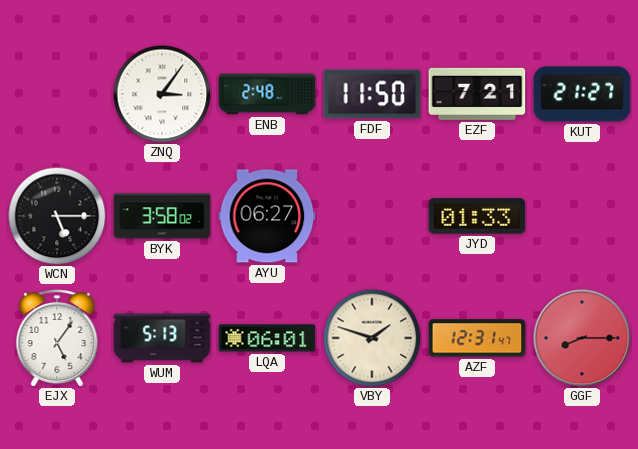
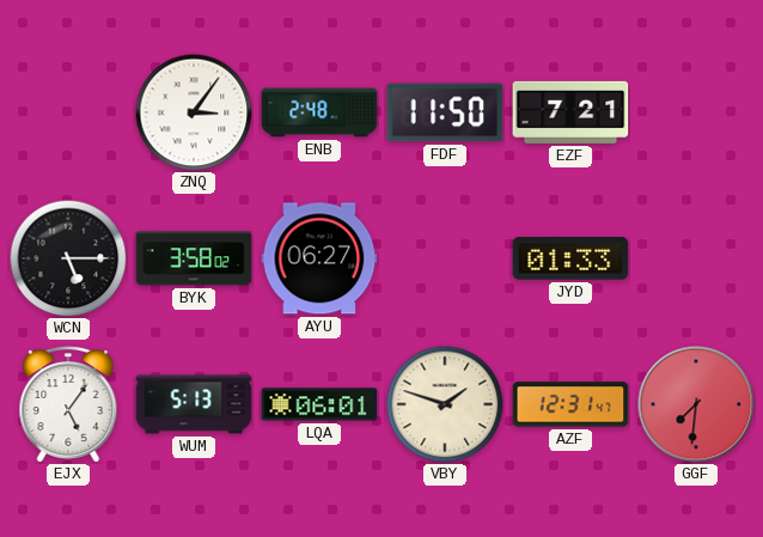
KUT: 21:27 -> none (582, 94)
GGF: 8:15 -> 7:31 (696, 404)
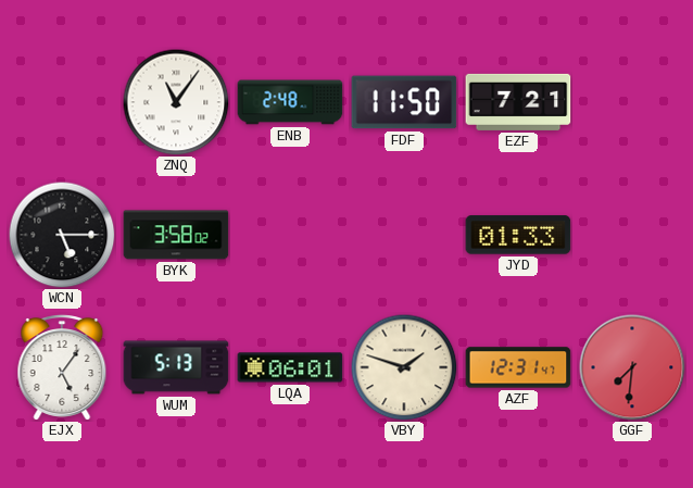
ZNQ: 3:06 -> 11:06 (176, 102)
AYU: 06:27 -> none (319, 258)
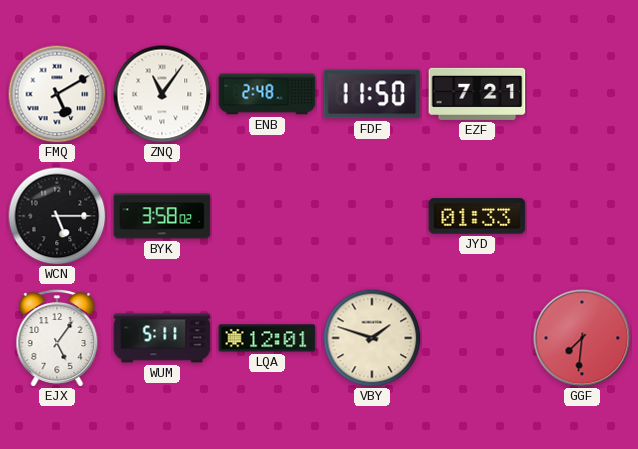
FMQ: none -> 5:10 (57, 94)
WUM: 5:13 -> 5:11 (162, 338)
LQA: 06:01 -> 12:01 (267, 338)
AZF: 12:31 -> none (518, 367)
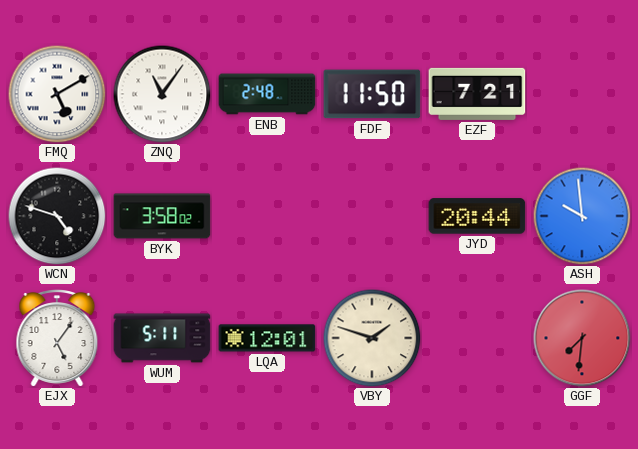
WCN: 5:15 -> 4:48 (57, 216)
JYD: 01:33 -> 20:44 (477, 216)
ASH: none -> 9:59 (582, 216)
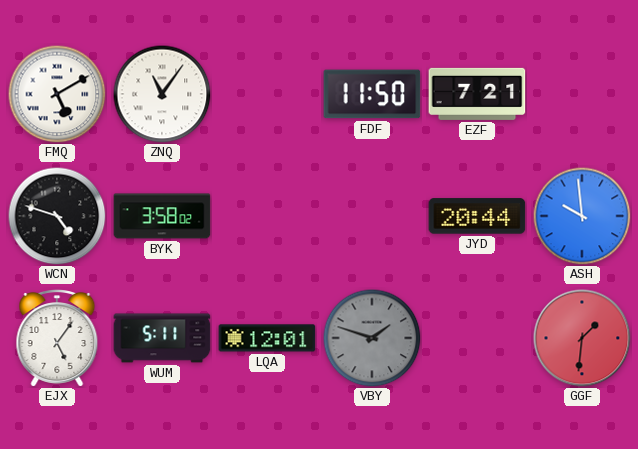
ENB: 2:48 -> none (267, 94)
VBY dial: cream -> grey (372, 338)
GGF: 7:31 -> 1:31 (582, 338)
